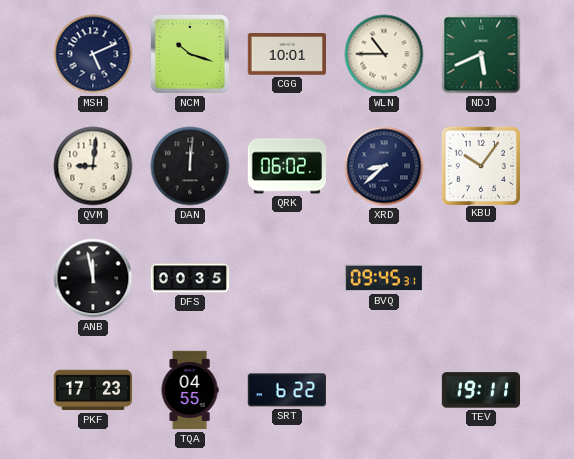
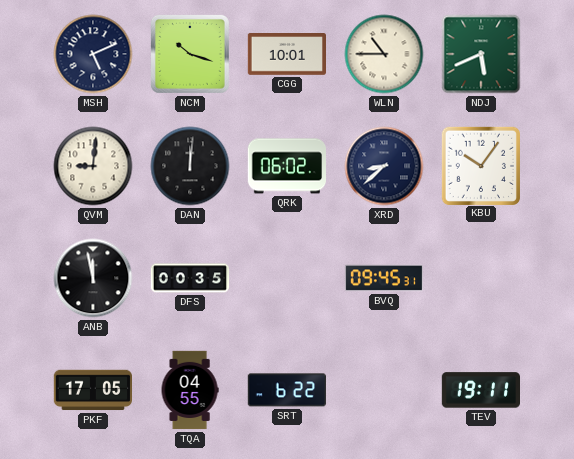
PKF: 17:23 -> 17:05 (92, 390)
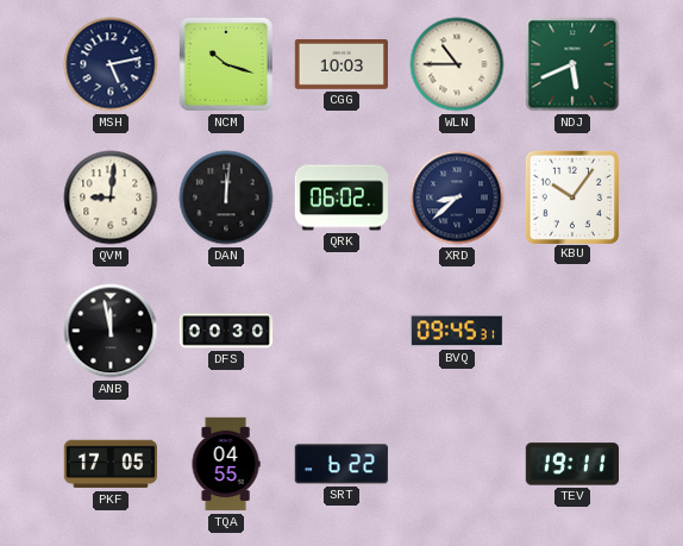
MSH: 5:11 -> 5:13 (111, 64)
CGG: 10:01 -> 10:03 (340, 65)
DFS: 00:35 -> 00:30 (226, 331)
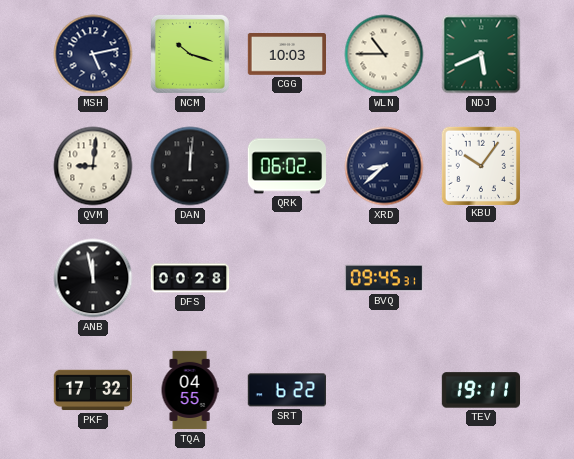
DFS: 00:30 -> 00:28 (190, 278)
PKF: 17:05 -> 17:32 (92, 390)
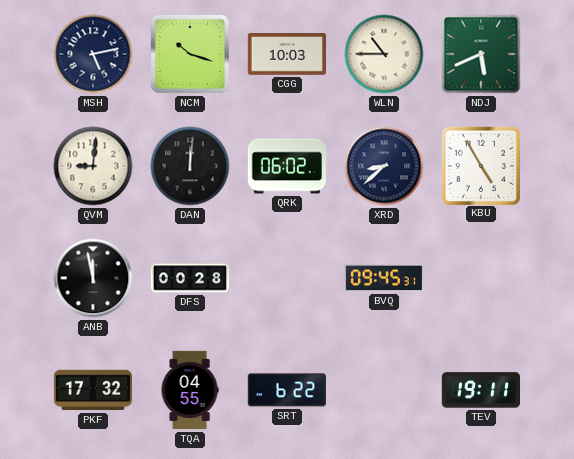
KBU: 10:06 -> 4:55 (480, 165)
